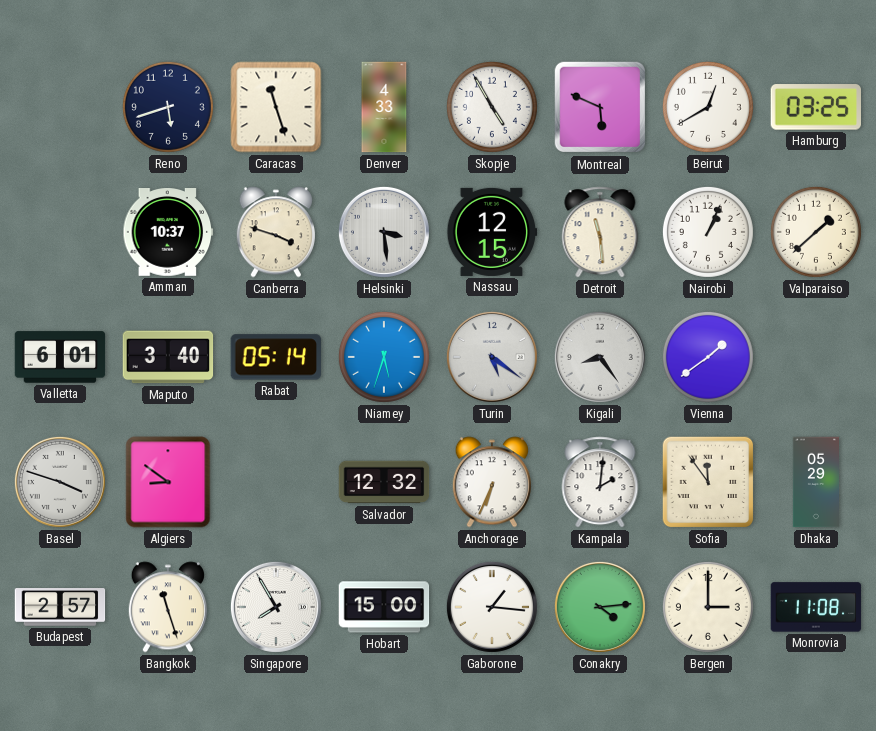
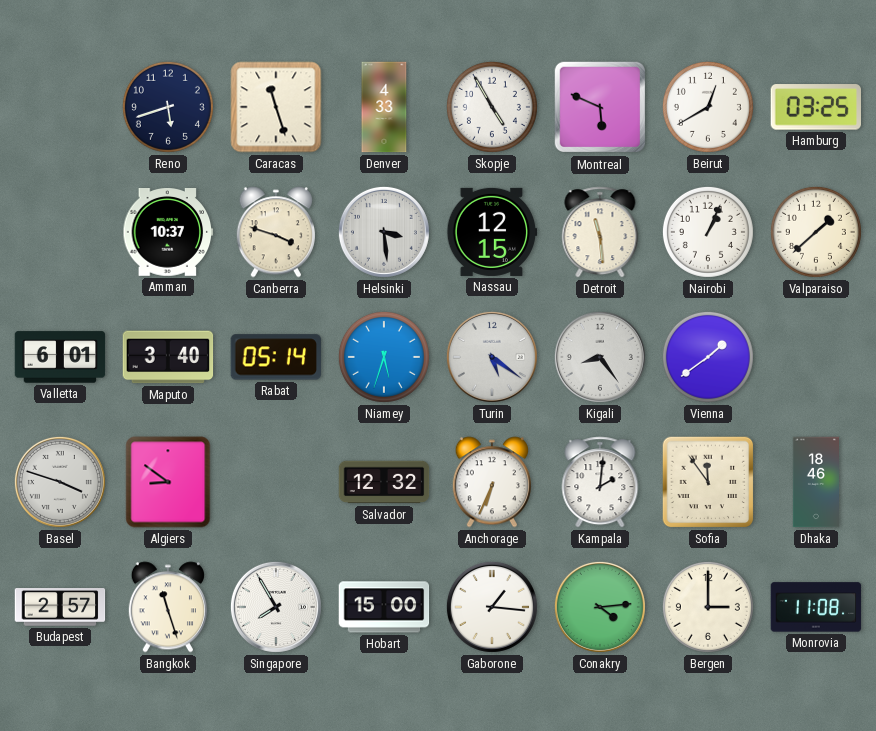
Dhaka: 05:29 -> 18:46 (815, 482)
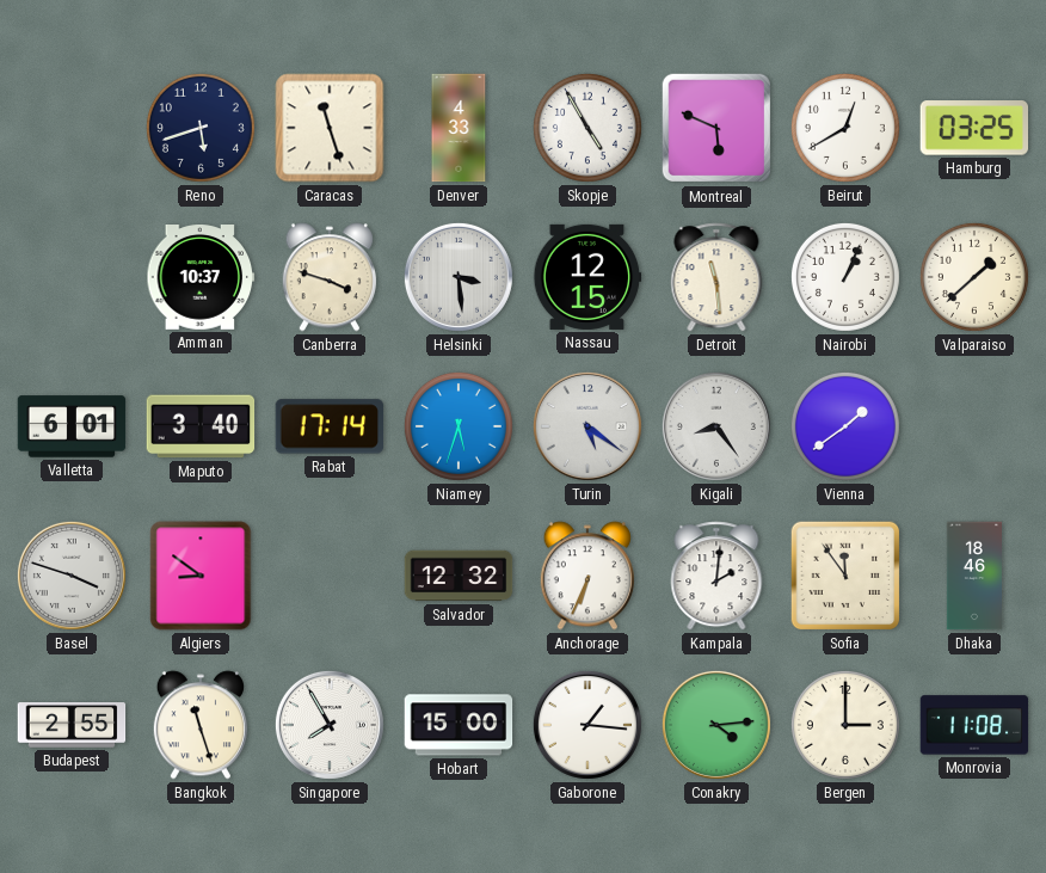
Rabat: 05:14 -> 17:14 (330, 426)
Budapest: 2:57 -> 2:55 (72, 725)
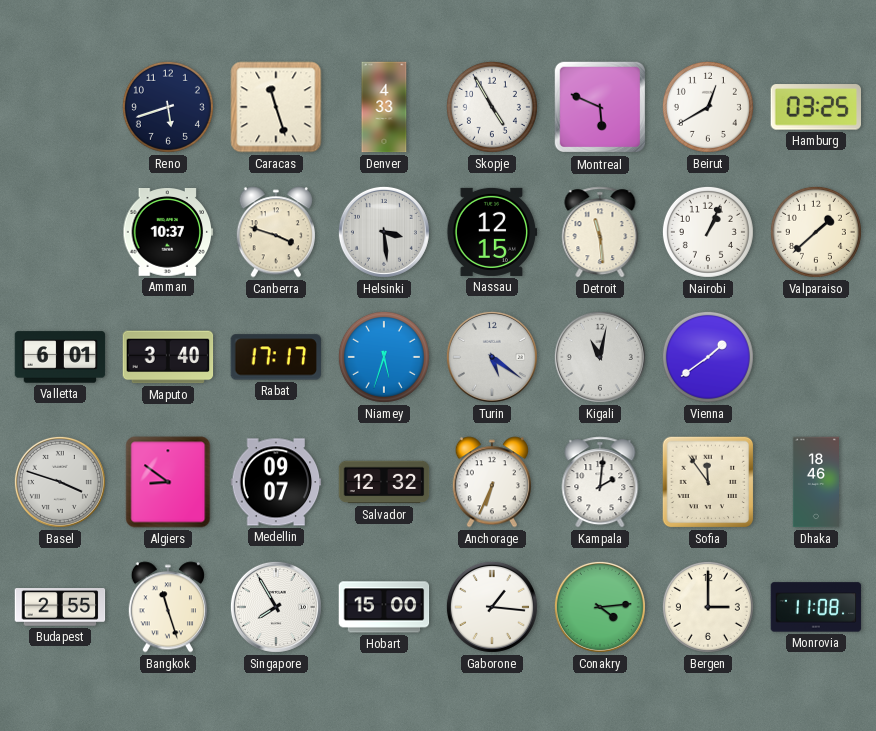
Rabat: 17:14 -> 17:17 (276, 357)
Kigali: 8:24 -> 11:02 (600, 357)
Medellin: none -> 09:07 (276, 482)
